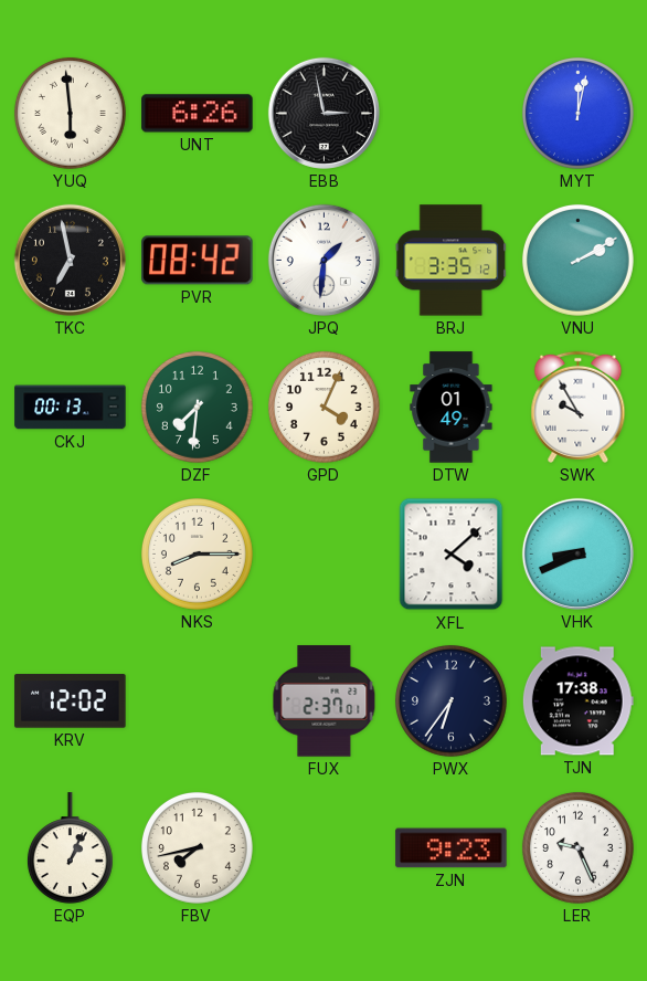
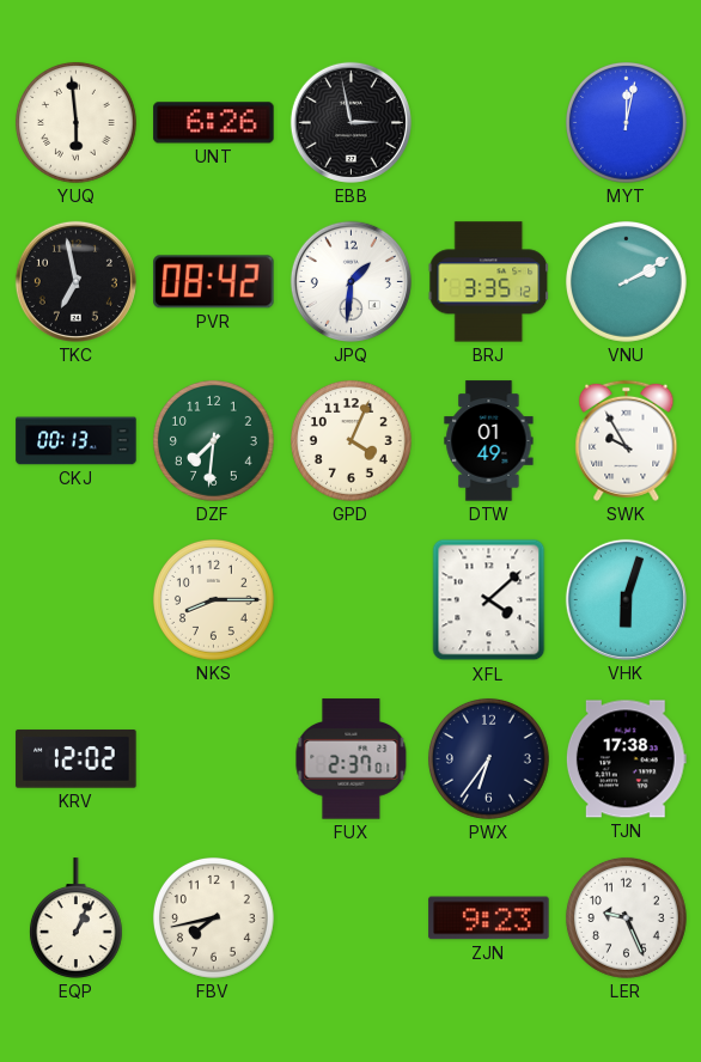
VHK: 8:41 -> 6:03 (626, 599)
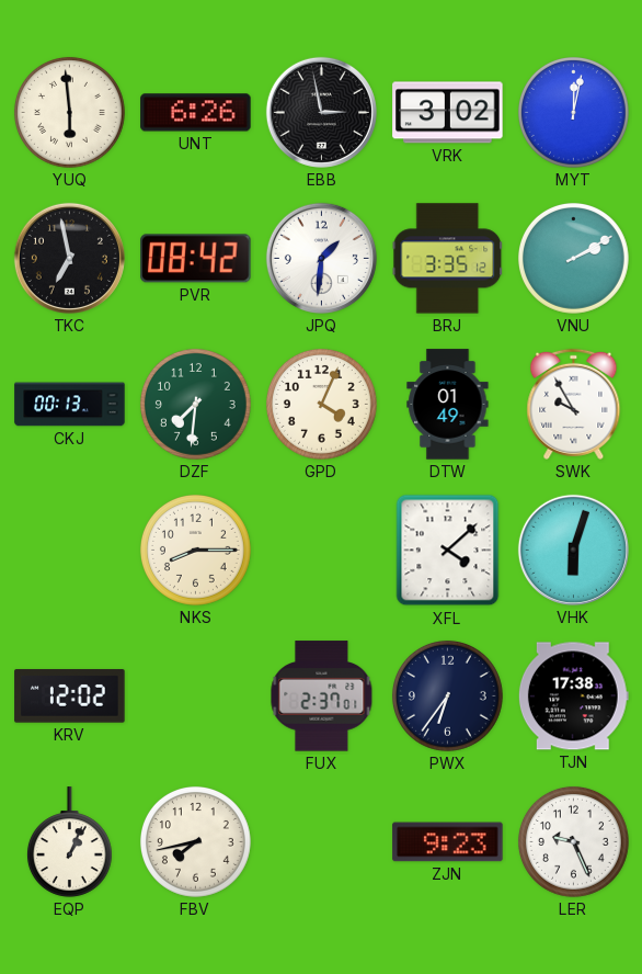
VRK: none -> 3:02 (448, 113)
